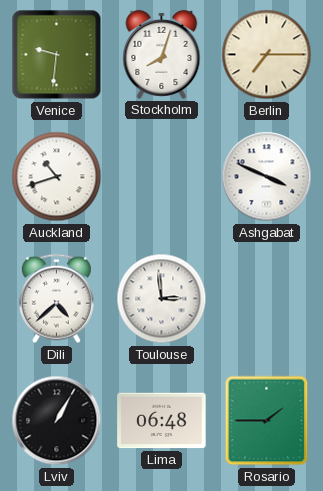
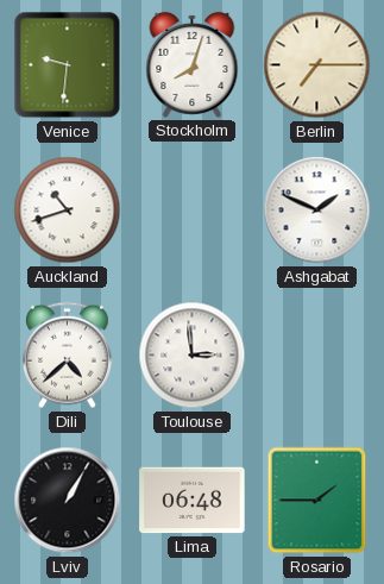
Ashgabat: 3:49 -> 1:49 (317, 211)
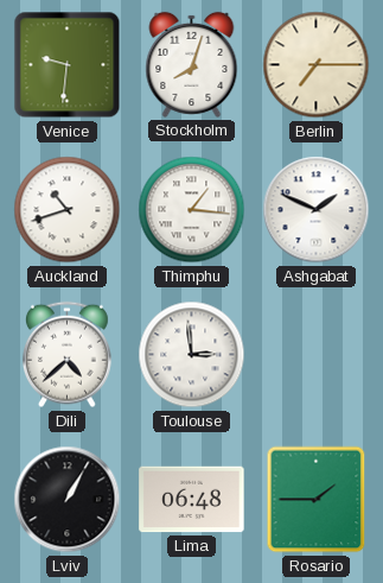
Thimphu: none -> 1:16 (192, 210)
